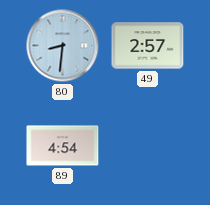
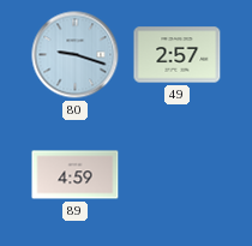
80: 8:31 -> 9:18 (76, 55)
89: 4:54 -> 4:59 (76, 175)
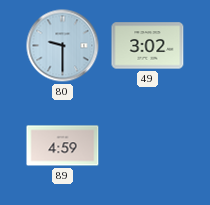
80: 9:18 -> 9:30 (63, 46)
49: 2:57 -> 3:02 (148, 46)
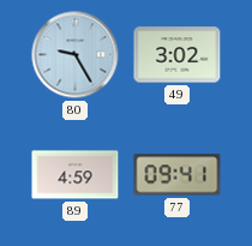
80: 9:30 -> 9:25 (76, 55)
77: none -> 09:41 (178, 175)
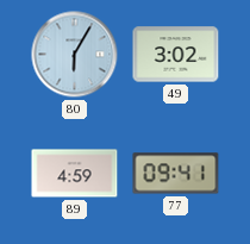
80: 9:25 -> 6:05 (75, 55)
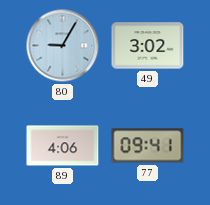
80: 6:05 -> 9:05 (63, 46)
89: 4:59 -> 4:06 (63, 146)
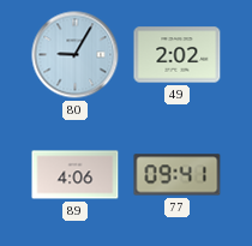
49: 3:02 -> 2:02 (178, 55)
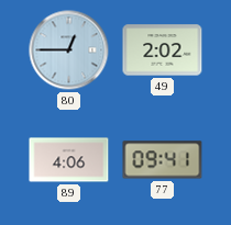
80: 9:05 -> 12:45 (69, 50)
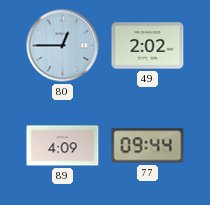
89: 4:06 -> 4:09 (63, 146)
77: 09:41 -> 09:44 (148, 146)
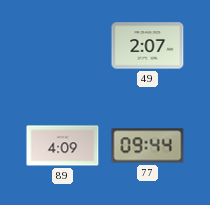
80: 12:45 -> none (63, 46)
49: 2:02 -> 2:07 (148, 46)
